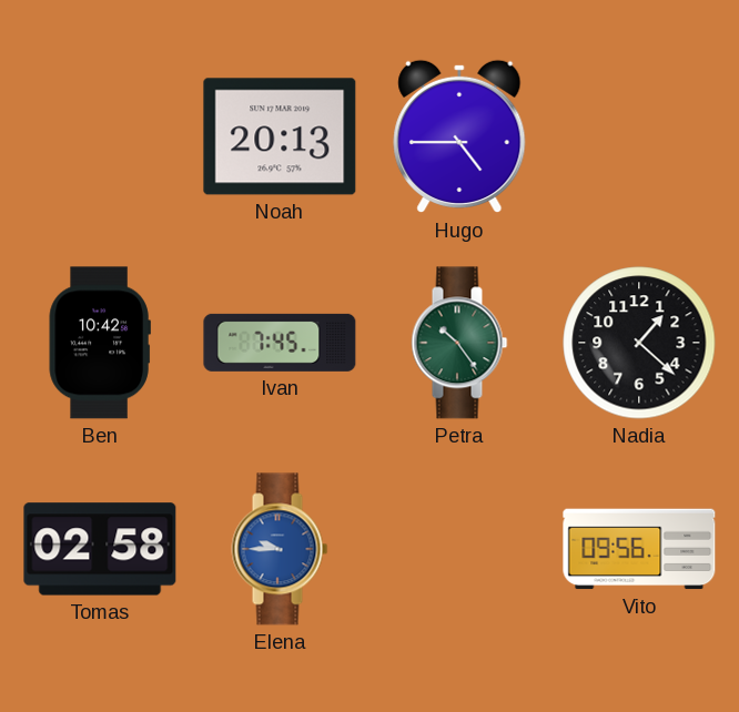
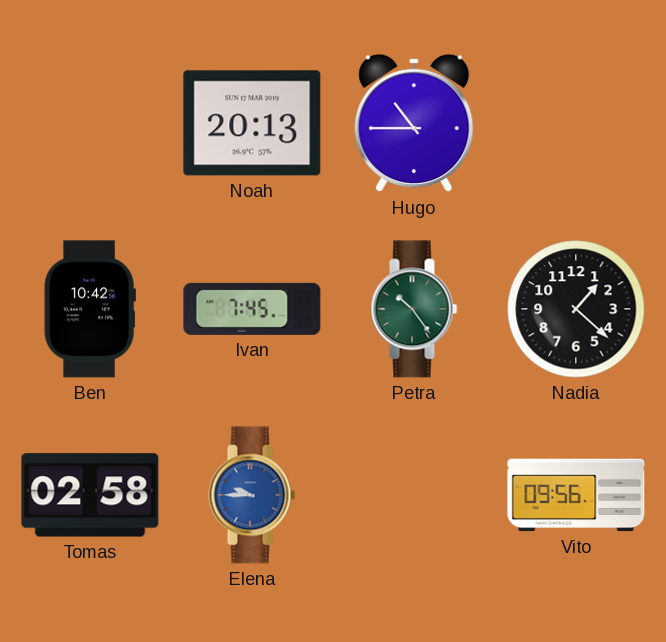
Hugo: 4:45 -> 10:45 (414, 123)
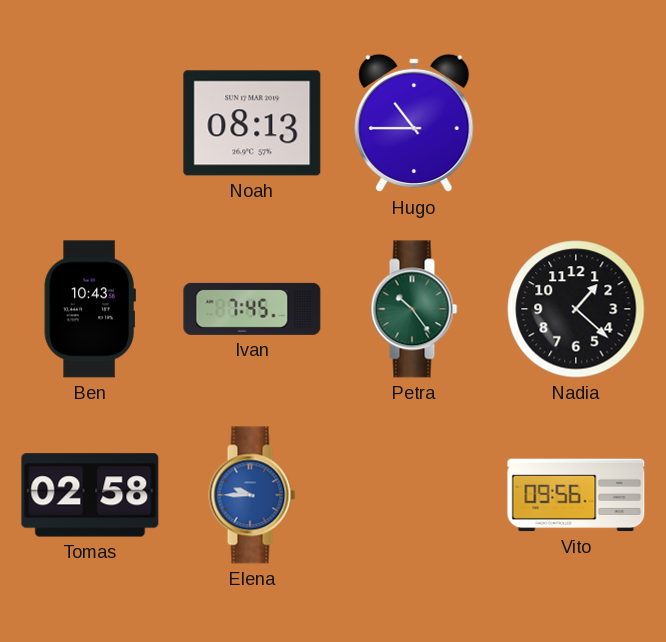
Noah: 20:13 -> 08:13 (252, 123)
Ben: 10:42 -> 10:43 (90, 309)
